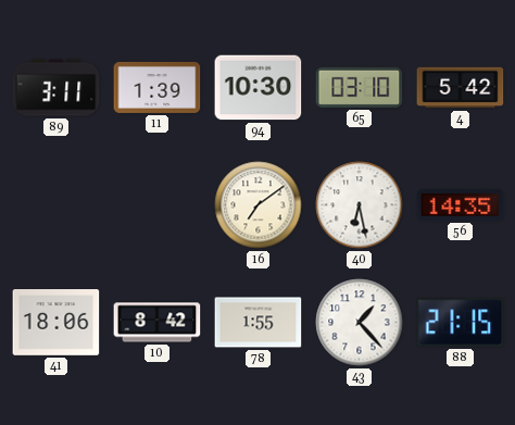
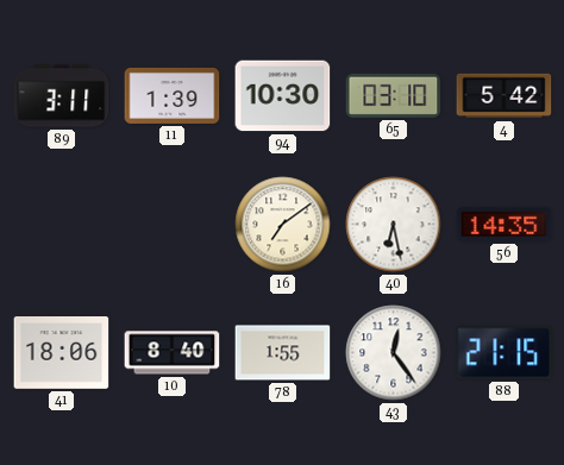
10: 8:42 -> 8:40 (173, 353)
43: 1:23 -> 12:24 (394, 353)
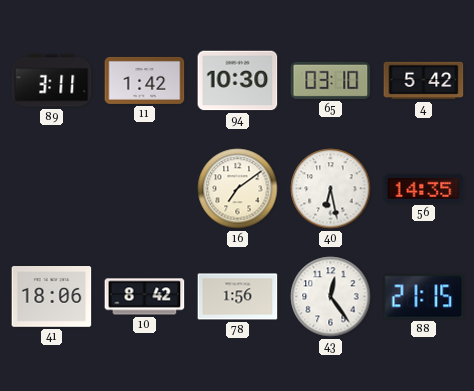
11: 1:39 -> 1:42 (145, 80)
10: 8:40 -> 8:42 (145, 297)
78: 1:55 -> 1:56 (238, 297)
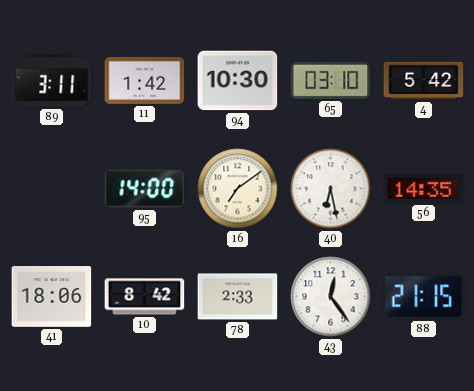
95: none -> 14:00 (145, 189)
78: 1:56 -> 2:33 (238, 297)
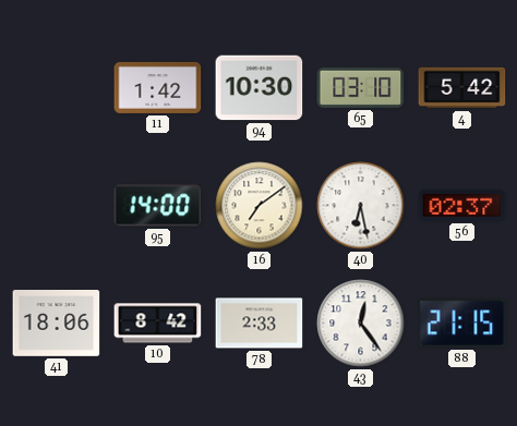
89: 3:11 -> none (52, 81)
56: 14:35 -> 02:37 (462, 205)
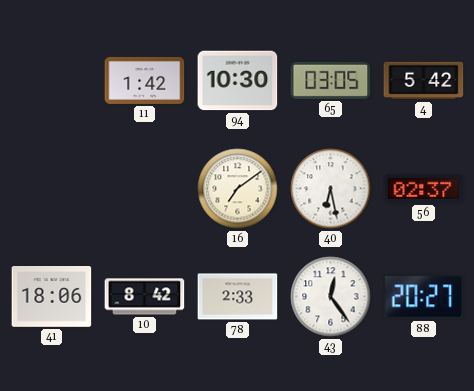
65: 03:10 -> 03:05 (331, 80)
95: 14:00 -> none (158, 206)
88: 21:15 -> 20:27 (424, 297)
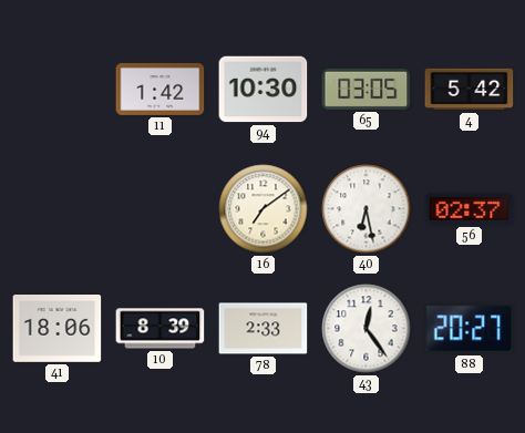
10: 8:42 -> 8:39 (161, 329)
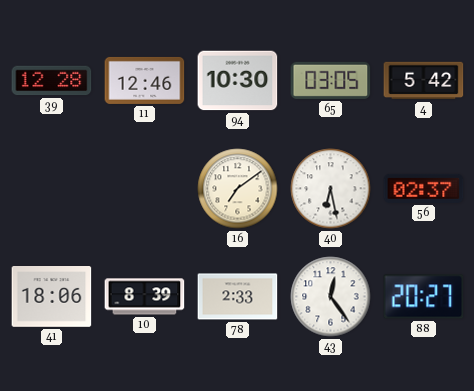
39: none -> 12:28 (52, 81)
11: 1:42 -> 12:46 (145, 80)
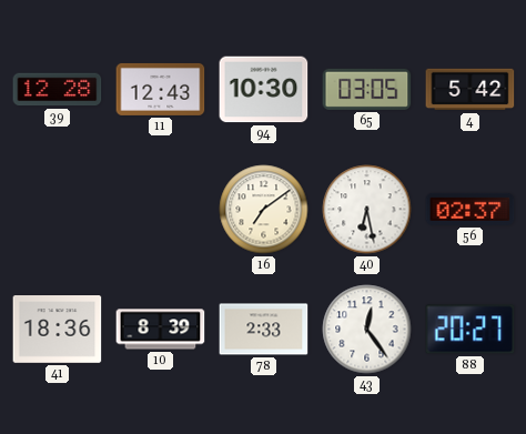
11: 12:46 -> 12:43 (161, 89)
41: 18:06 -> 18:36 (58, 330)
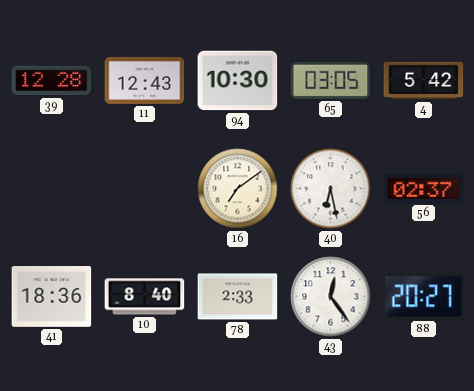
10: 8:39 -> 8:40 (145, 297)
